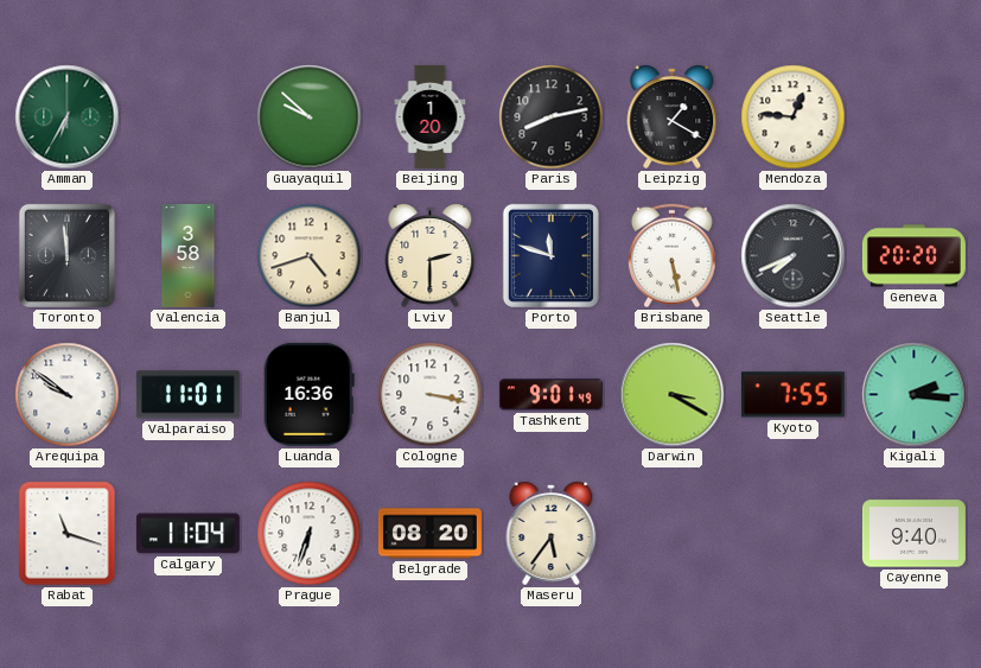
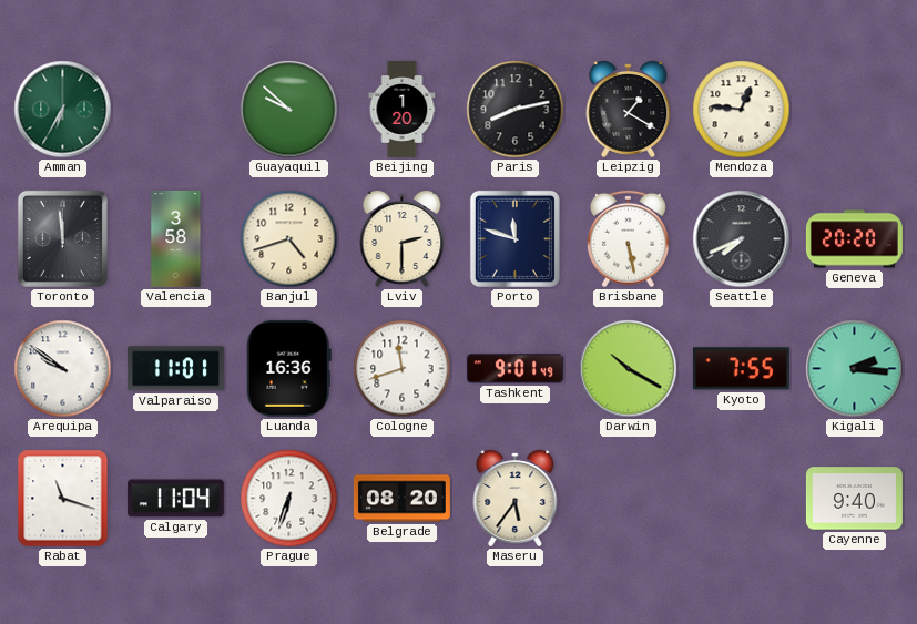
Cologne: 3:17 -> 11:42 (403, 369)
Darwin: 3:20 -> 10:20 (629, 369)
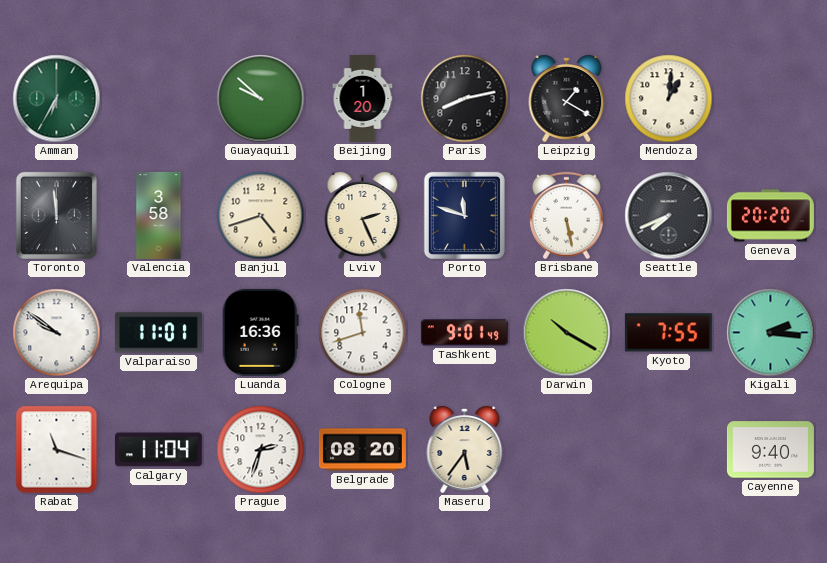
Mendoza: 12:46 -> 1:01 (669, 99)
Lviv: 2:30 -> 2:26 (363, 216)
Prague: 6:33 -> 2:33 (261, 450)
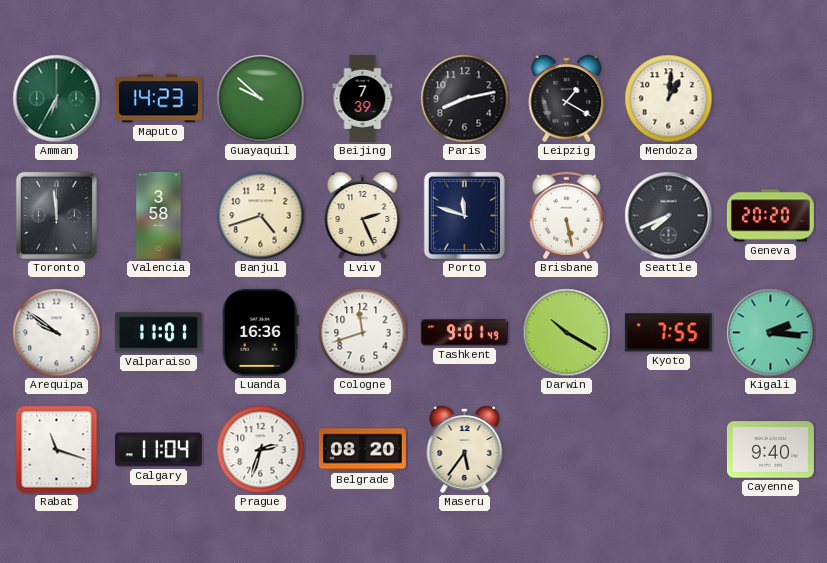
Maputo: none -> 14:23 (158, 99)
Beijing: 1:20 -> 7:39 (363, 98)
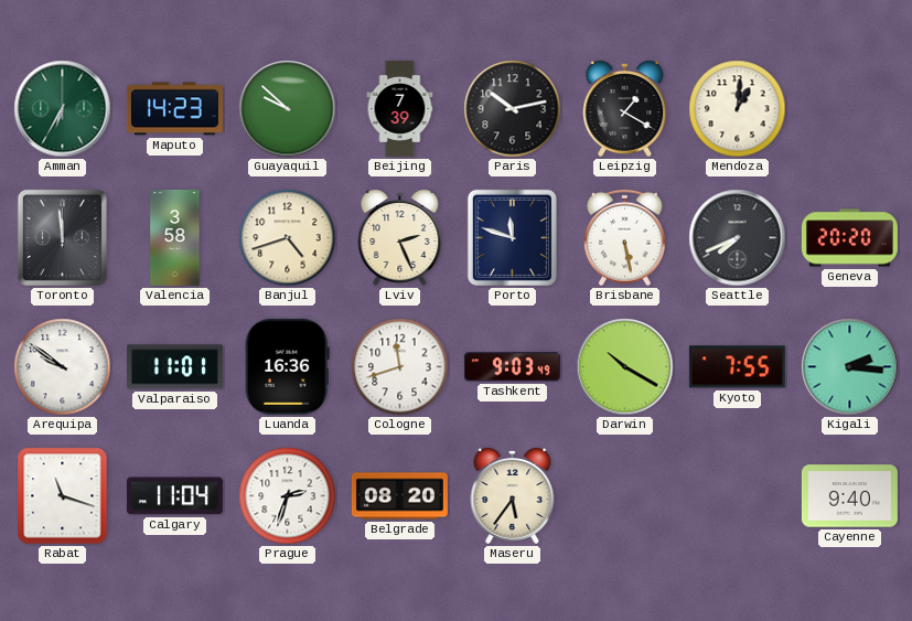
Paris: 8:13 -> 10:13 (513, 109)
Tashkent: 9:01 -> 9:03 (512, 367)
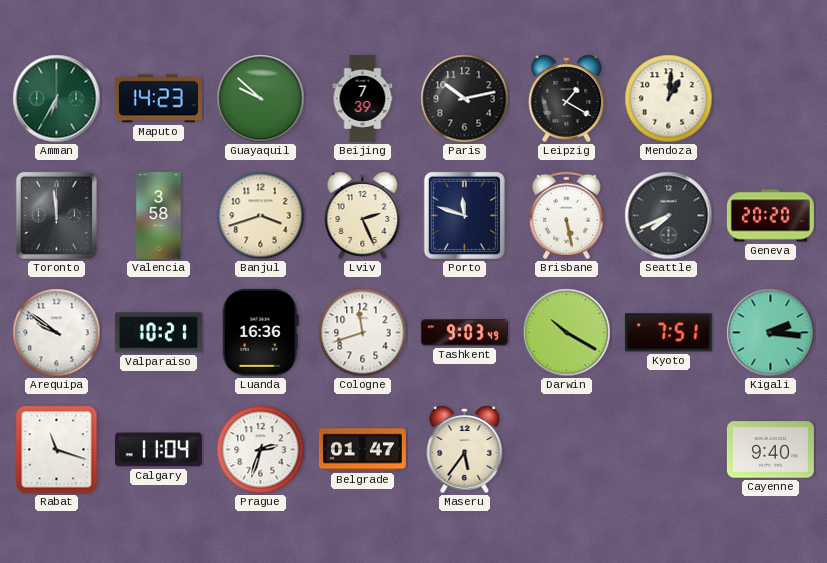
Banjul: 4:42 -> 3:42 (261, 216)
Valparaiso: 11:01 -> 10:21 (158, 333)
Kyoto: 7:55 -> 7:51 (668, 333)
Belgrade: 08:20 -> 01:47 (362, 450)
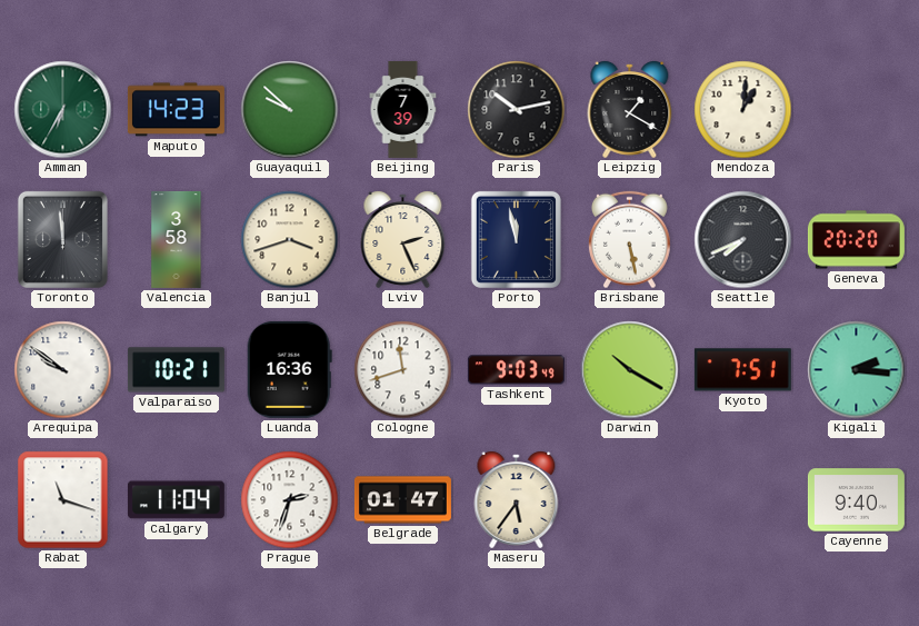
Porto: 11:48 -> 11:58 (516, 239)
